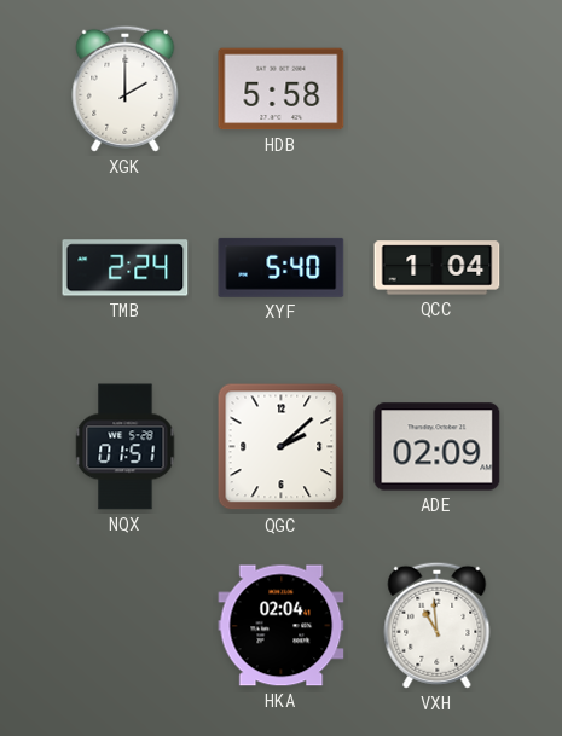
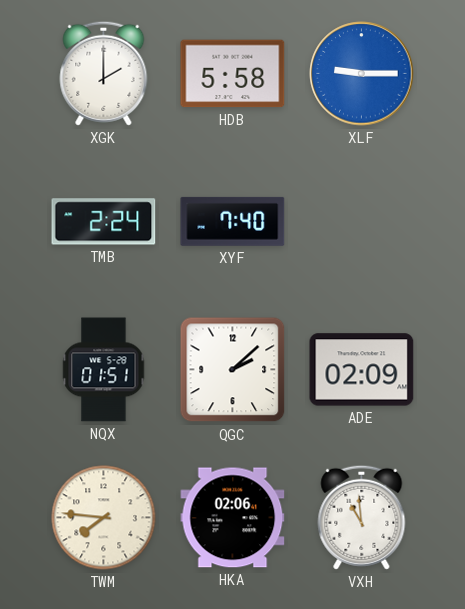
XLF: none -> 9:15 (362, 74)
XYF: 5:40 -> 7:40 (233, 221)
QCC: 1:04 -> none (438, 268)
TWM: none -> 7:46 (104, 518)
HKA: 02:04 -> 02:06 (233, 518)
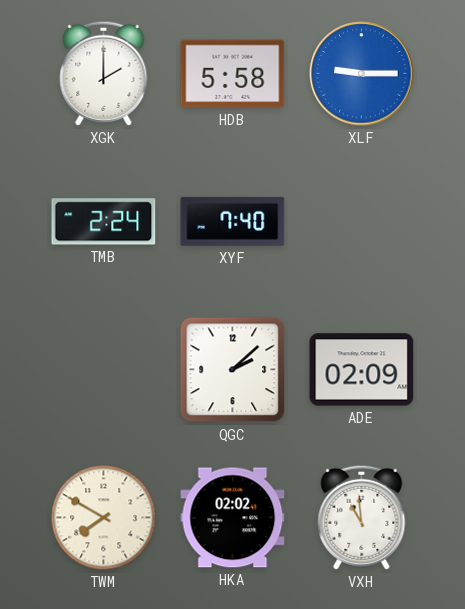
NQX: 01:51 -> none (104, 370)
TWM: 7:46 -> 7:50 (104, 518)
HKA: 02:06 -> 02:02 (233, 518)
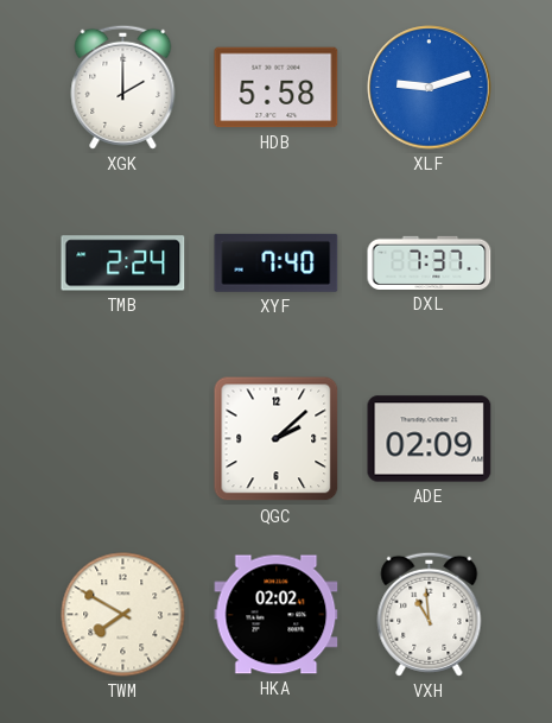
XLF: 9:15 -> 9:12 (430, 88)
DXL: none -> 7:37 (430, 262)
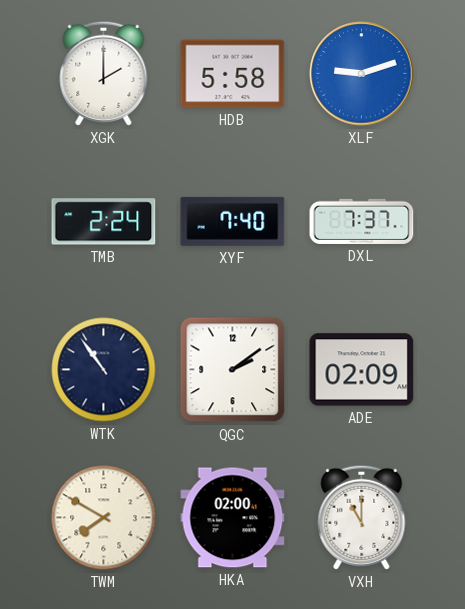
WTK: none -> 10:54 (104, 370)
QGC: 2:08 -> 2:09 (233, 370)
HKA: 02:02 -> 02:00 (233, 518)
VXH: 10:59 -> 11:00 (362, 517)
